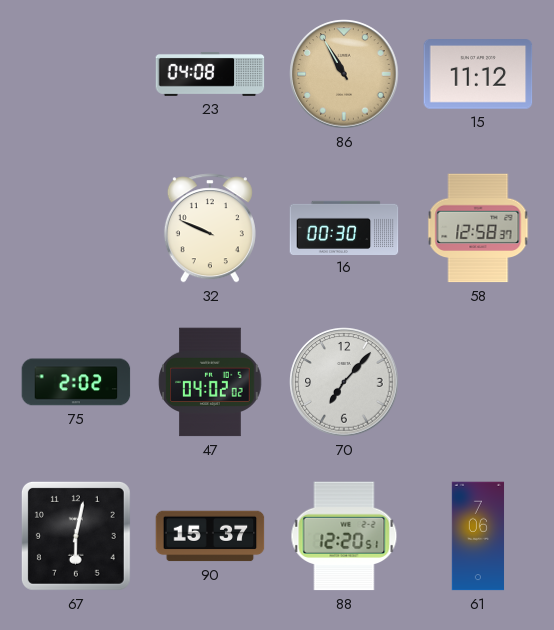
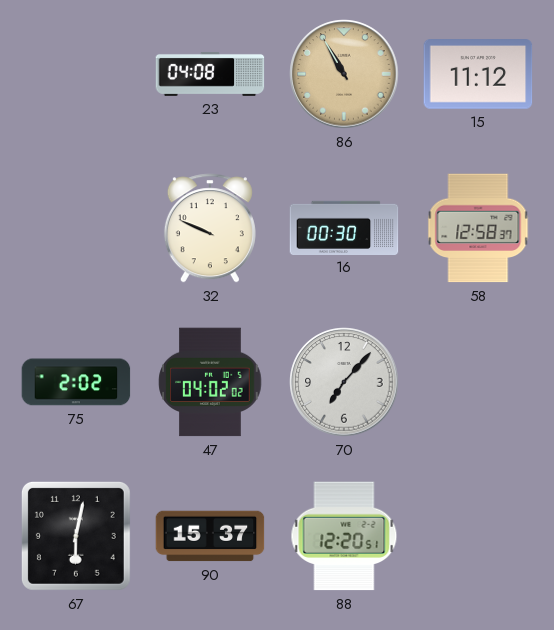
61: 7:06 -> none (478, 536)
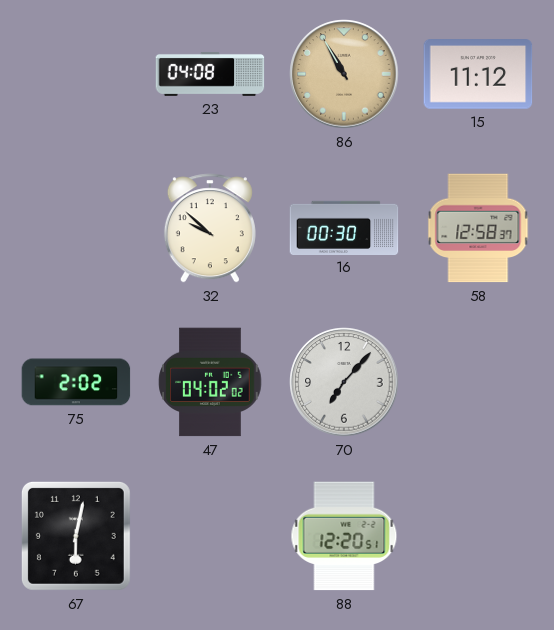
32: 9:49 -> 9:52 (210, 228)
90: 15:37 -> none (210, 536)
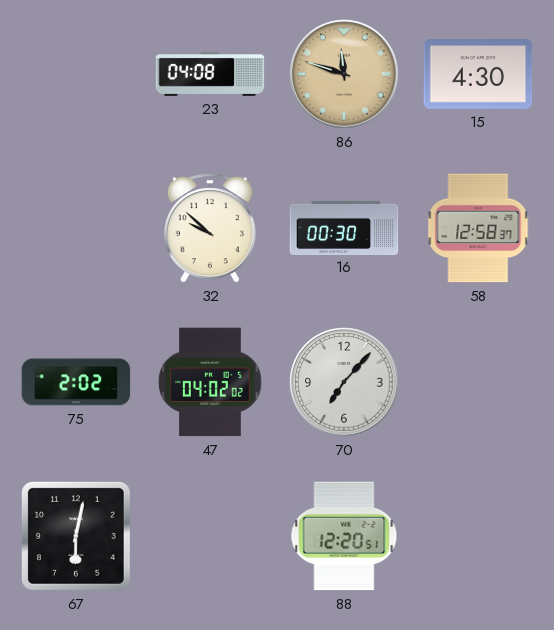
86: 10:55 -> 11:48 (344, 74)
15: 11:12 -> 4:30 (478, 75)
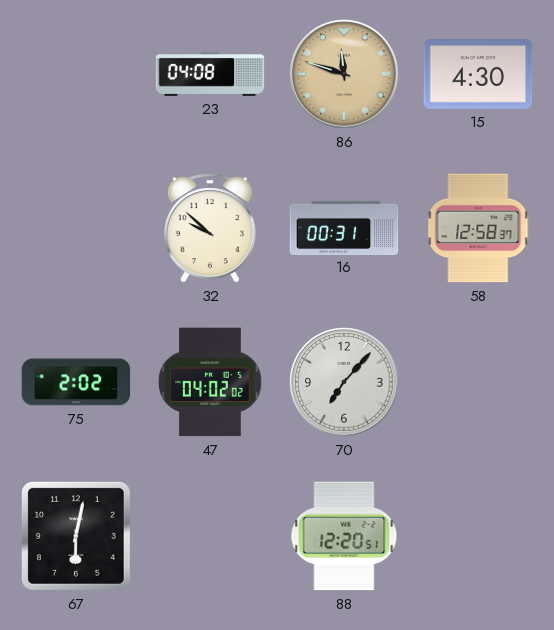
16: 00:30 -> 00:31 (344, 227)
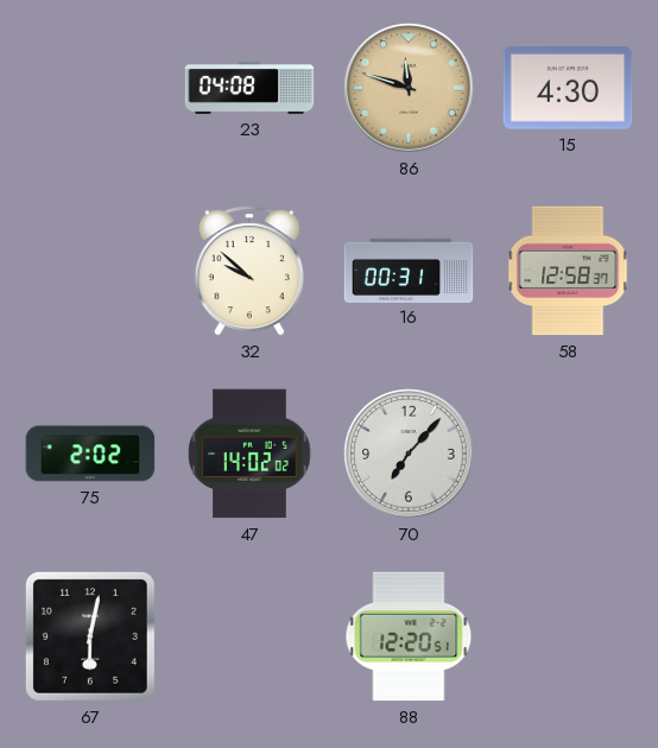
47: 04:02 -> 14:02 (249, 454)
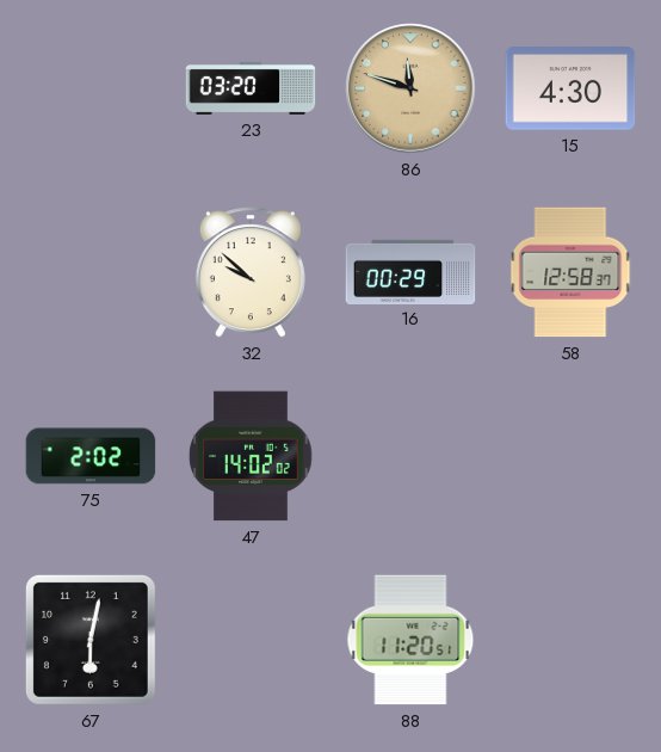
23: 04:08 -> 03:20 (251, 88)
16: 00:31 -> 00:29 (410, 271)
70: 7:07 -> none (409, 454)
88: 12:20 -> 11:20 (410, 640)
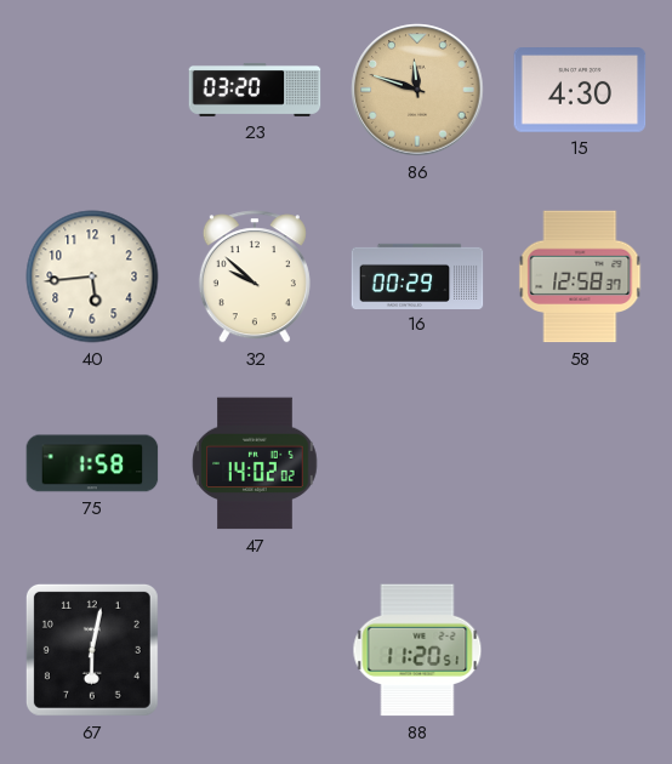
40: none -> 5:44 (92, 276)
75: 2:02 -> 1:58 (92, 463)
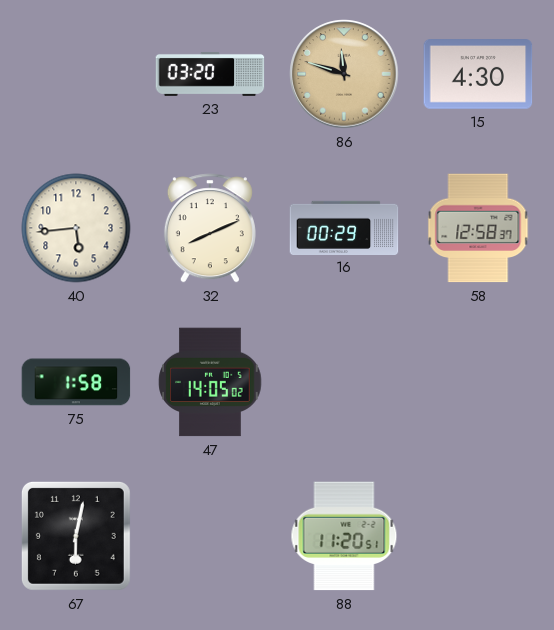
32: 9:52 -> 8:11 (210, 228)
47: 14:02 -> 14:05 (210, 382)
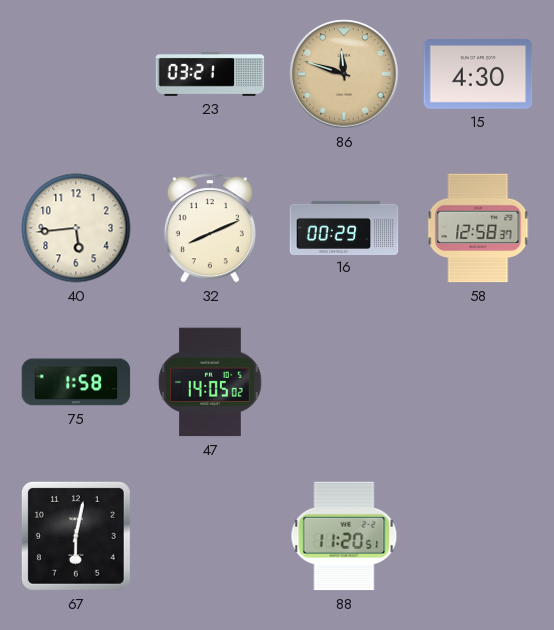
23: 03:20 -> 03:21 (210, 74)
